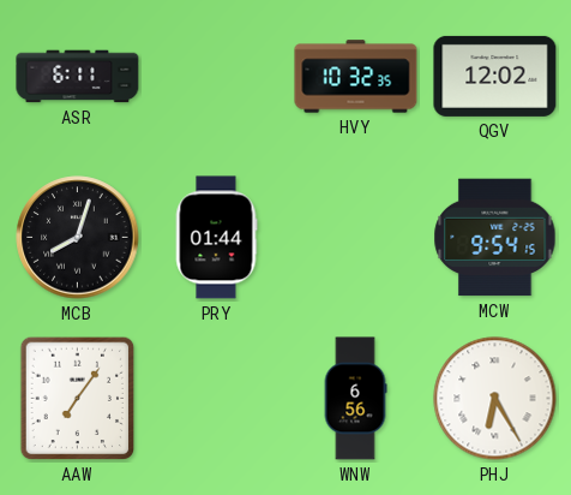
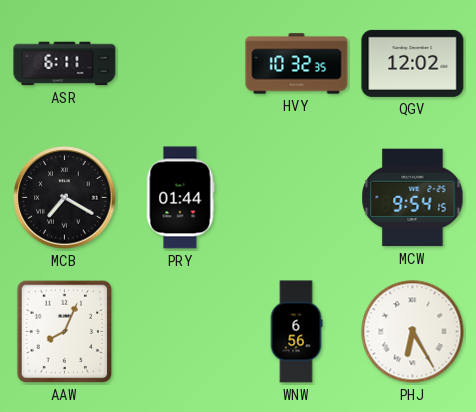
MCB: 8:03 -> 7:20 (65, 198)
AAW: 7:06 -> 8:04 (65, 332)
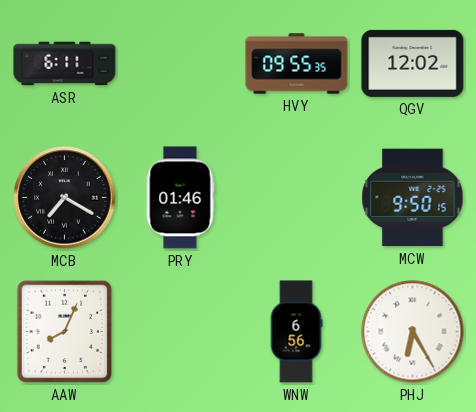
HVY: 10:32 -> 09:55 (297, 64)
PRY: 01:44 -> 01:46 (180, 198)
MCW: 9:54 -> 9:50 (413, 198)
